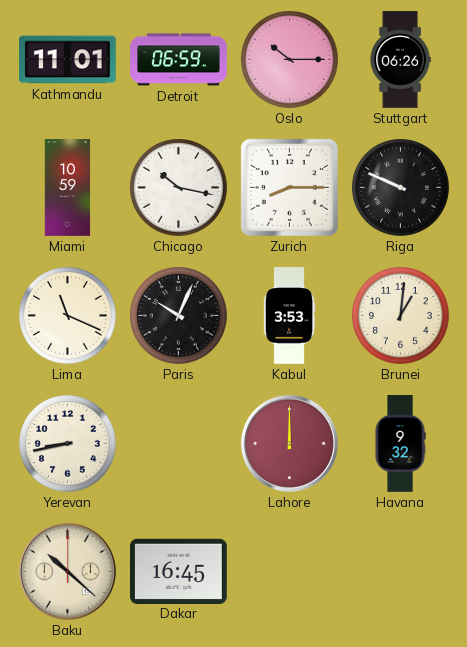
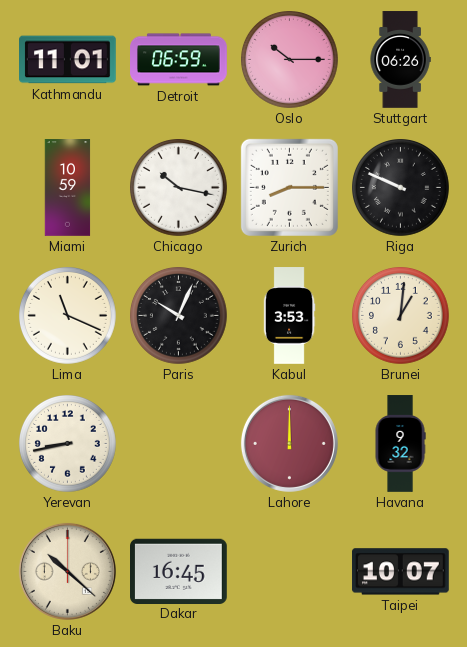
Taipei: none -> 10:07 (401, 572)
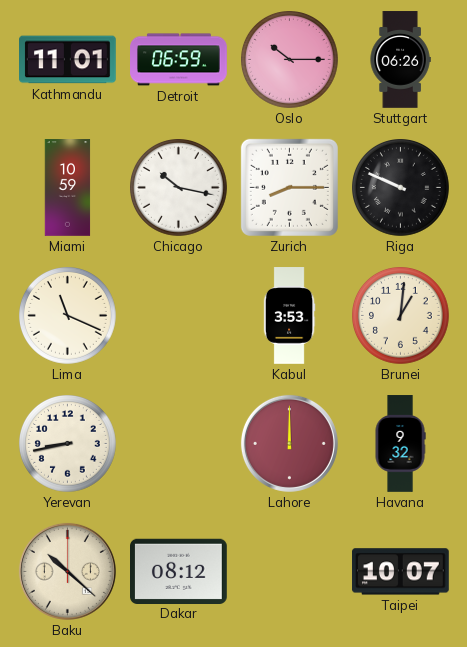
Paris: 10:04 -> none (179, 316)
Dakar: 16:45 -> 08:12 (179, 571)
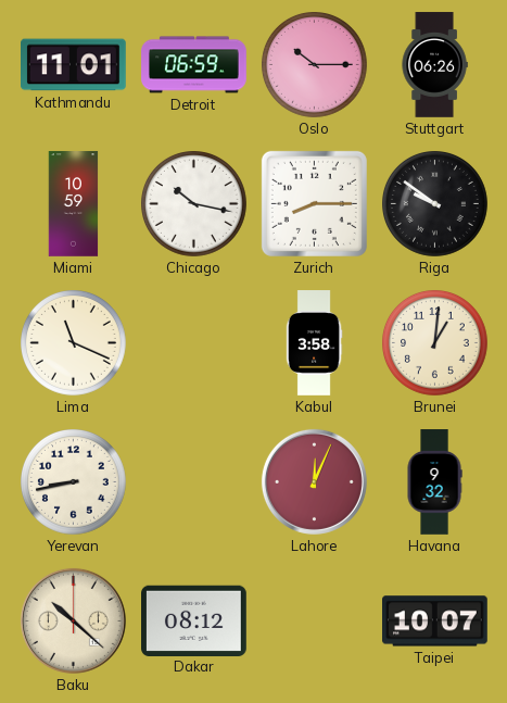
Riga: 9:49 -> 9:51 (435, 204)
Kabul: 3:53 -> 3:58 (314, 343)
Lahore: 12:00 -> 12:04 (314, 481)
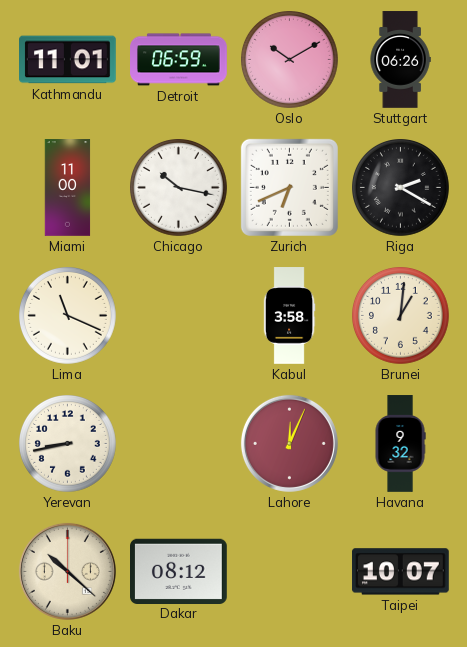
Oslo: 10:15 -> 10:10 (290, 60)
Miami: 10:59 -> 11:00 (68, 188)
Zurich: 8:15 -> 6:41 (289, 187)
Riga: 9:51 -> 2:20 (401, 188)
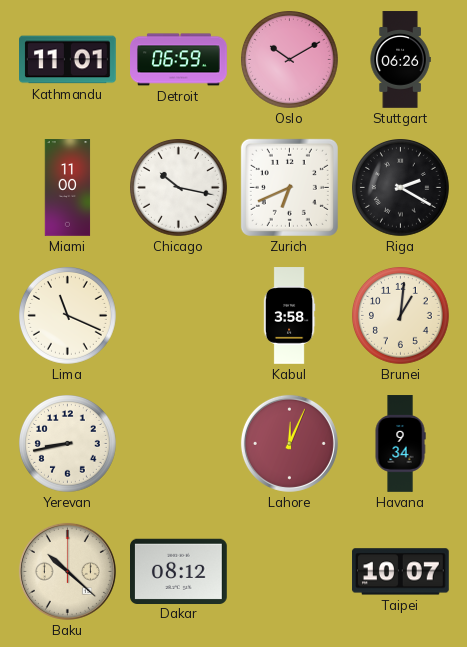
Havana: 9:32 -> 9:34 (400, 444)
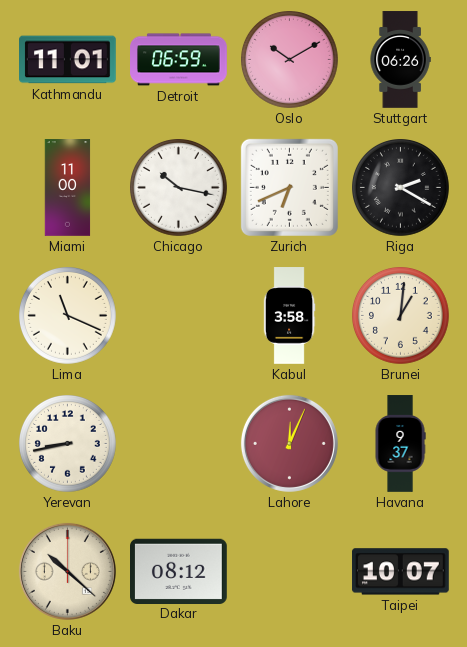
Havana: 9:34 -> 9:37 (400, 444)
